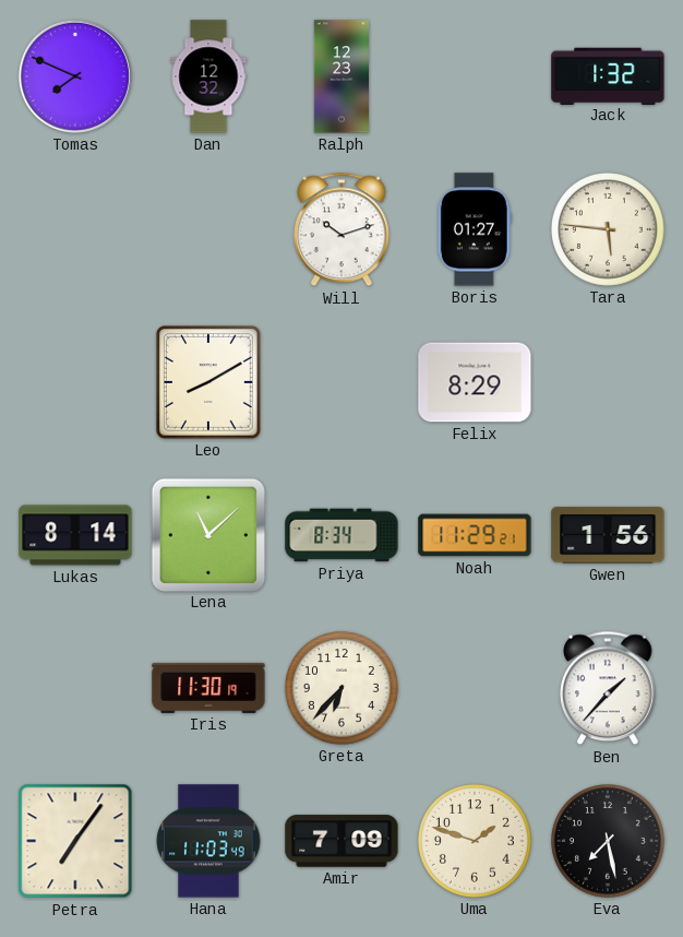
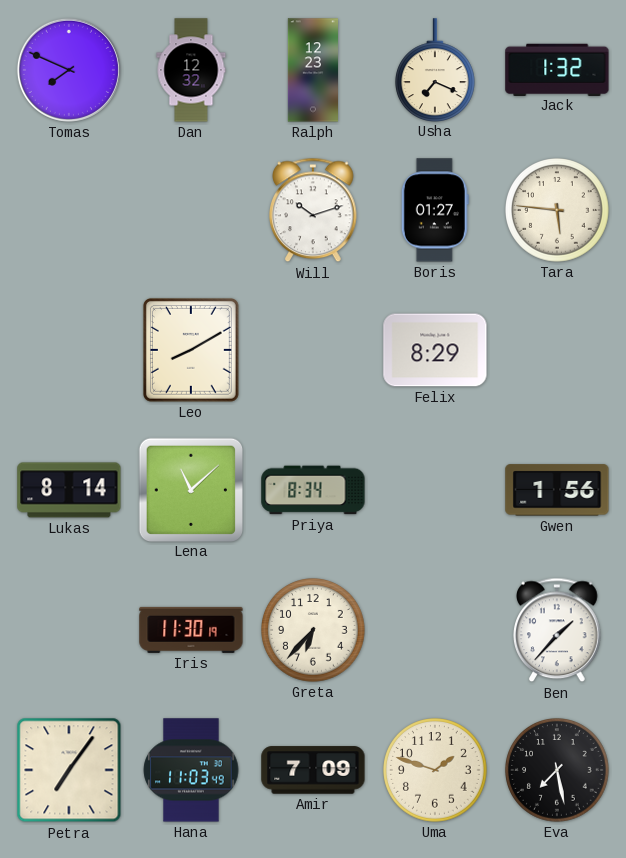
Usha: none -> 7:19 (436, 70)
Noah: 11:29 -> none (475, 535)
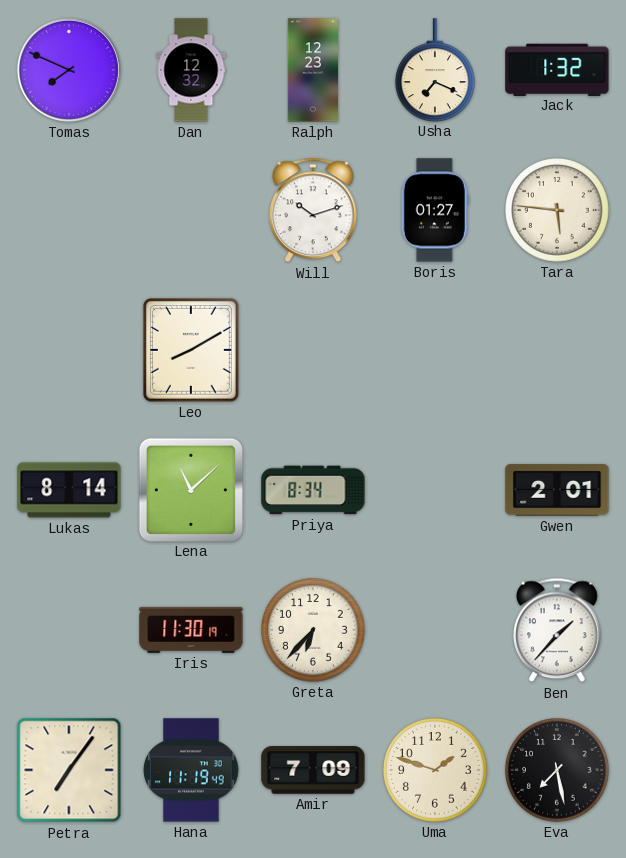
Felix: 8:29 -> none (435, 350)
Gwen: 1:56 -> 2:01 (557, 490)
Hana: 11:03 -> 11:19 (191, 770)
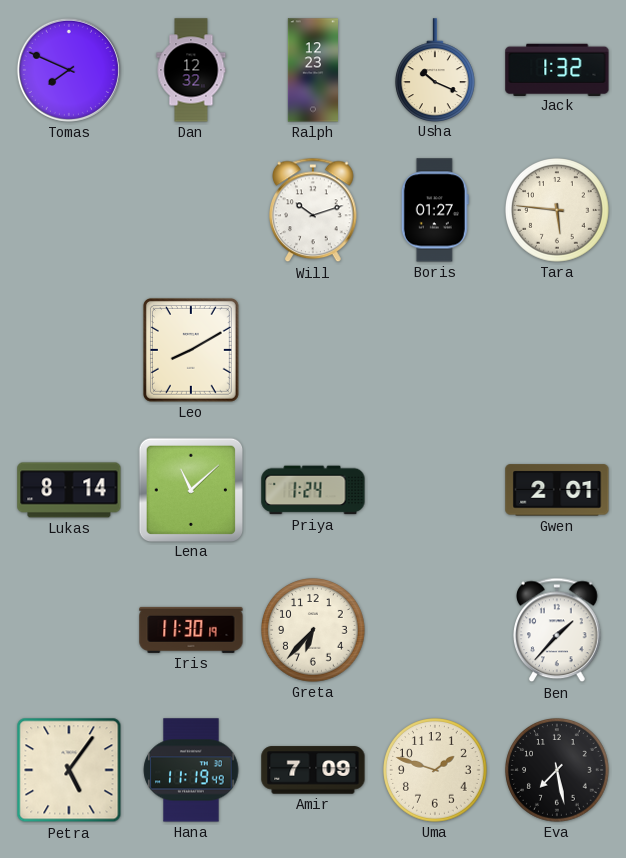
Usha: 7:19 -> 10:19 (436, 70)
Priya: 8:34 -> 1:24 (313, 490)
Petra: 7:06 -> 5:06 (69, 770)
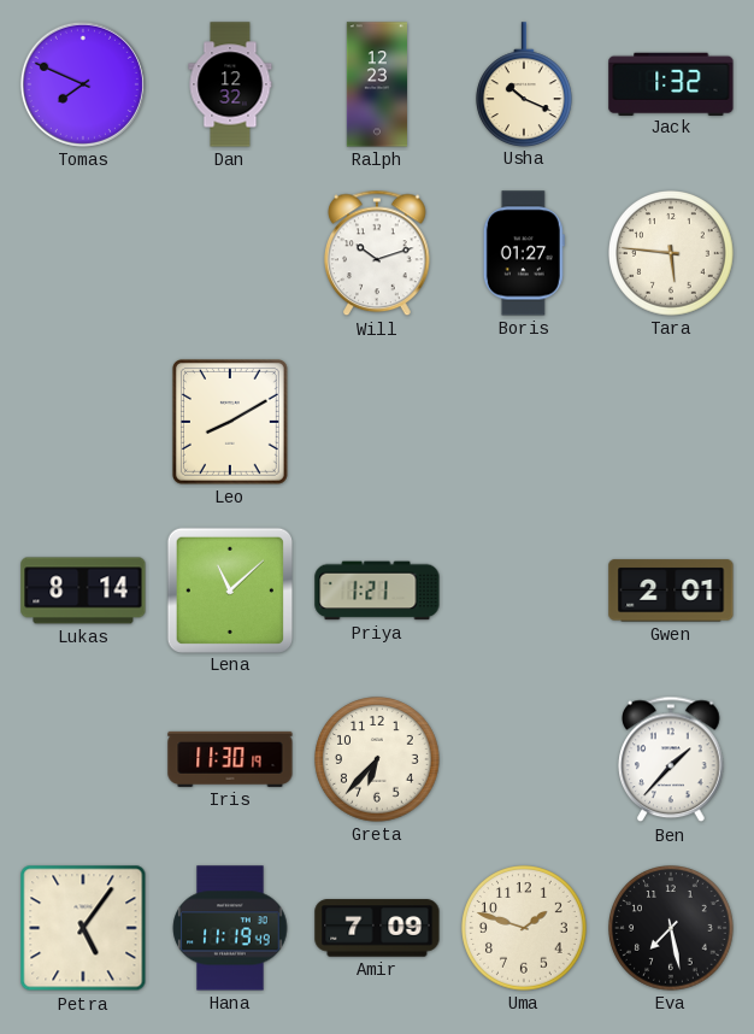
Priya: 1:24 -> 1:21 (377, 591)
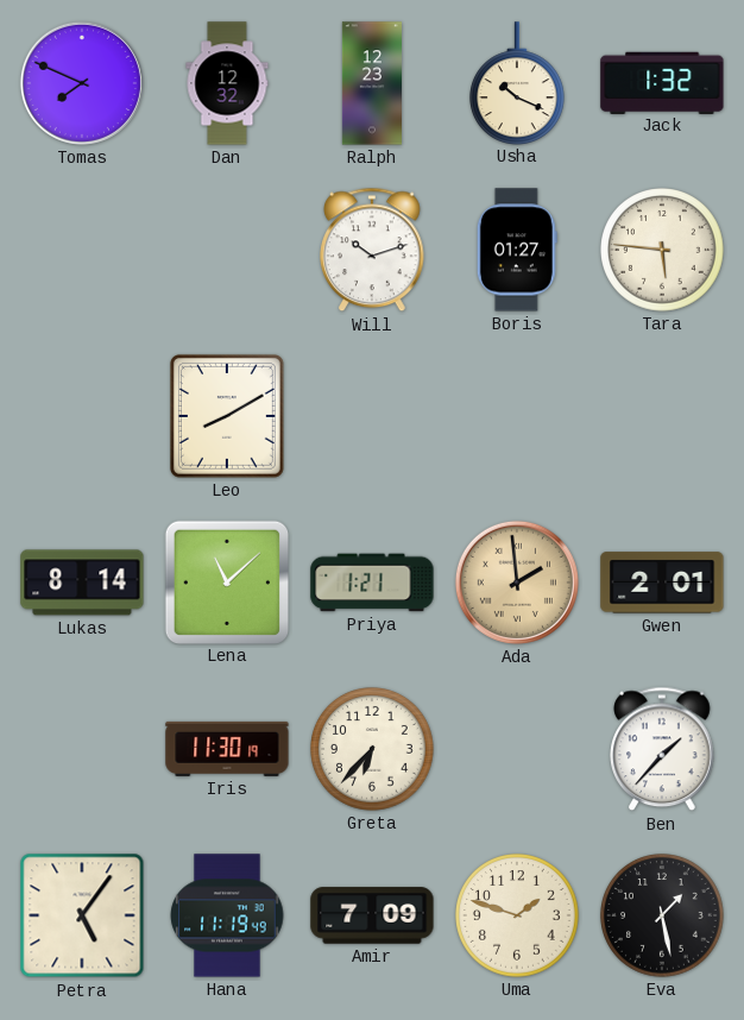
Ada: none -> 1:59 (517, 583)
Eva: 7:28 -> 1:28 (662, 915)
